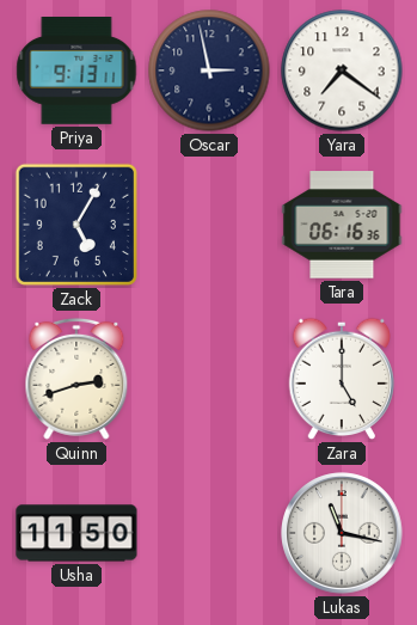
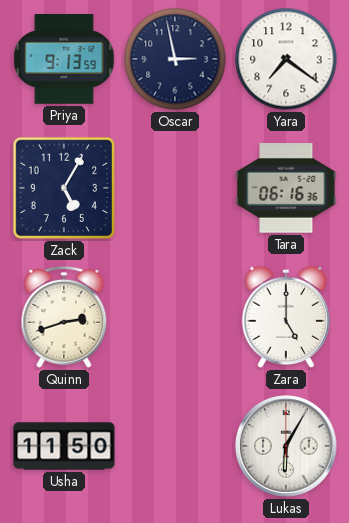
Priya: 9:13:11 -> 9:13:59 (64, 60)
Lukas: 11:17 -> 6:05 (286, 446)
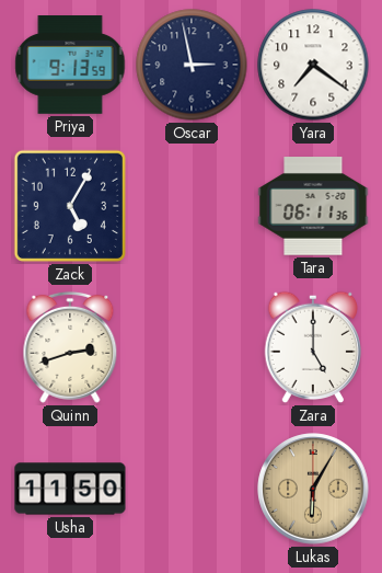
Tara: 06:16 -> 06:11 (313, 206)
Lukas dial: white -> champagne (313, 489)
